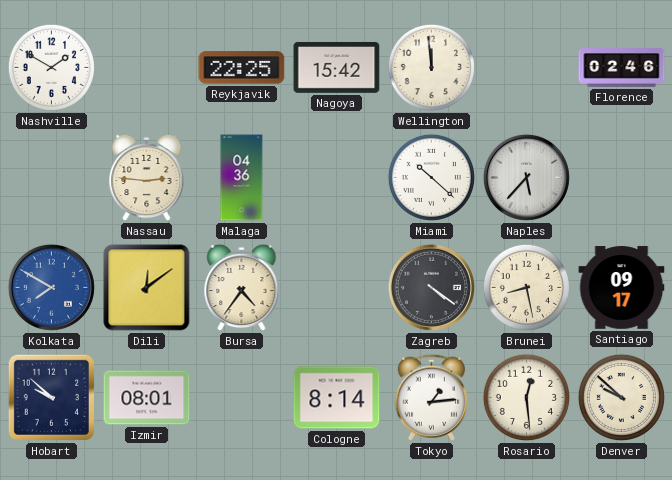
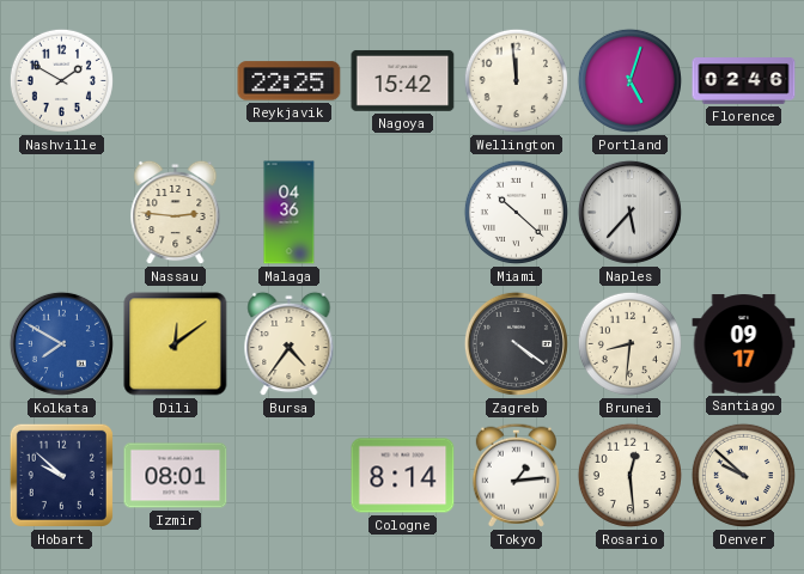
Portland: none -> 5:03 (629, 80)
Brunei: 8:28 -> 8:31 (629, 343)
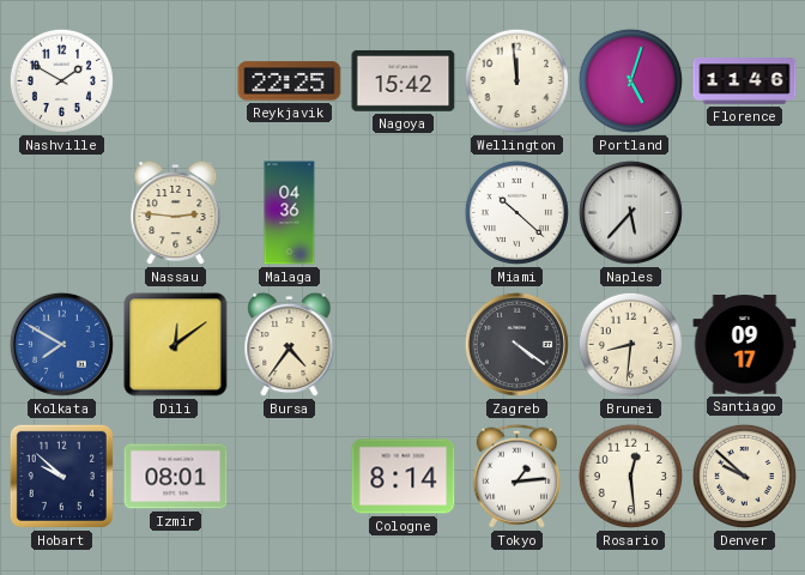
Florence: 02:46 -> 11:46 (745, 81)
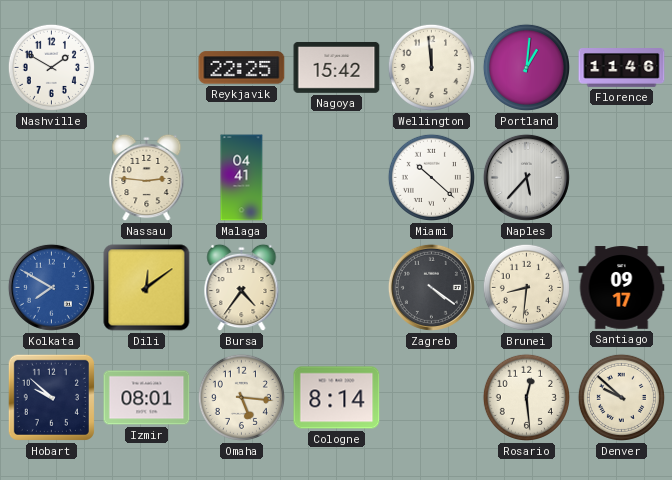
Portland: 5:03 -> 1:01 (526, 67)
Malaga: 04:36 -> 04:41 (242, 178)
Omaha: none -> 5:16 (241, 397)
Tokyo: 1:14 -> none (516, 476)
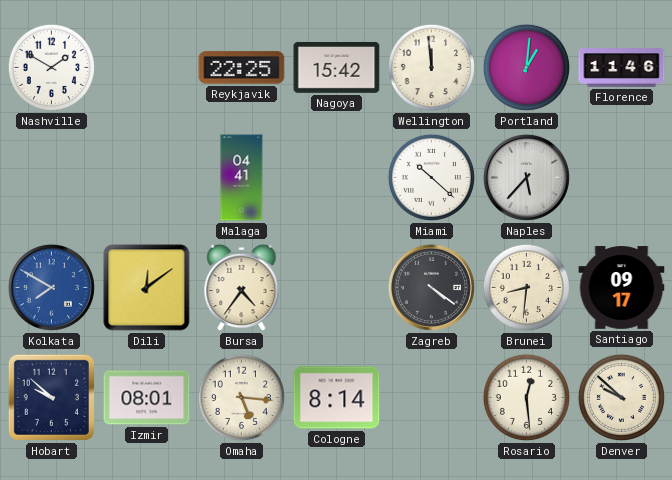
Nassau: 2:46 -> none (147, 178)
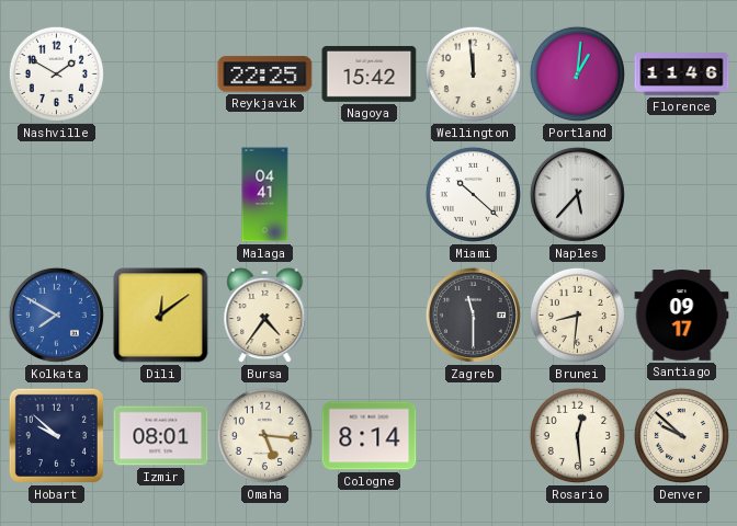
Zagreb: 4:21 -> 11:30 (473, 315)
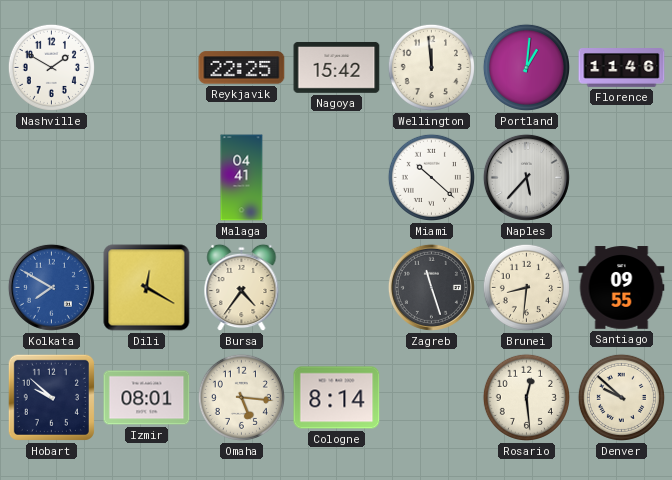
Dili: 12:09 -> 12:20 (147, 288)
Zagreb: 11:30 -> 11:27 (431, 287)
Santiago: 09:17 -> 09:55 (622, 288)
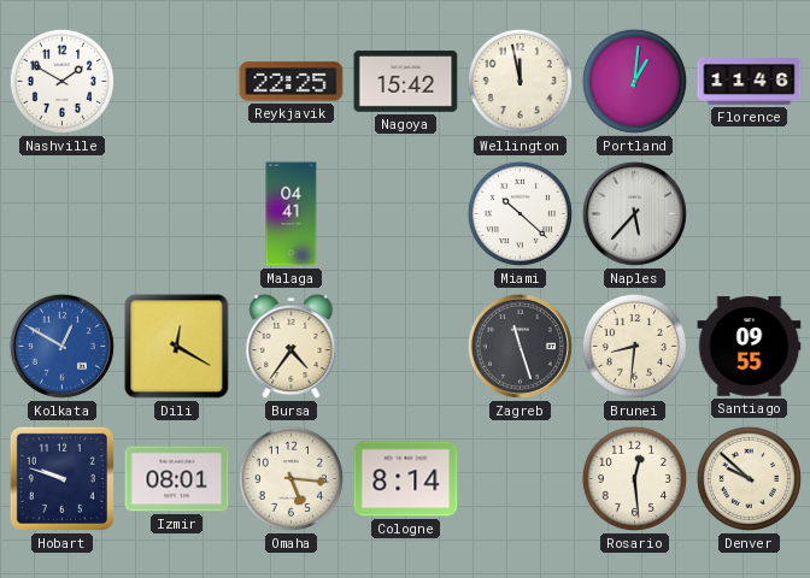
Wellington: 11:59 -> 11:58 (520, 81)
Kolkata: 7:50 -> 12:50 (61, 346)
Hobart: 9:52 -> 9:48 (61, 478)
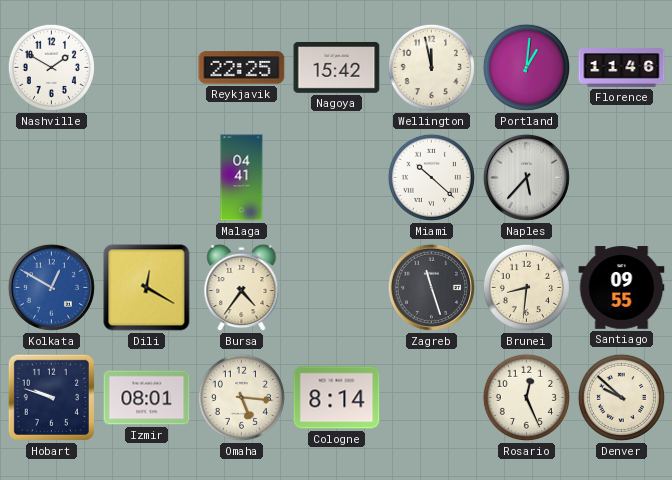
Rosario: 12:29 -> 12:26 (526, 397)
